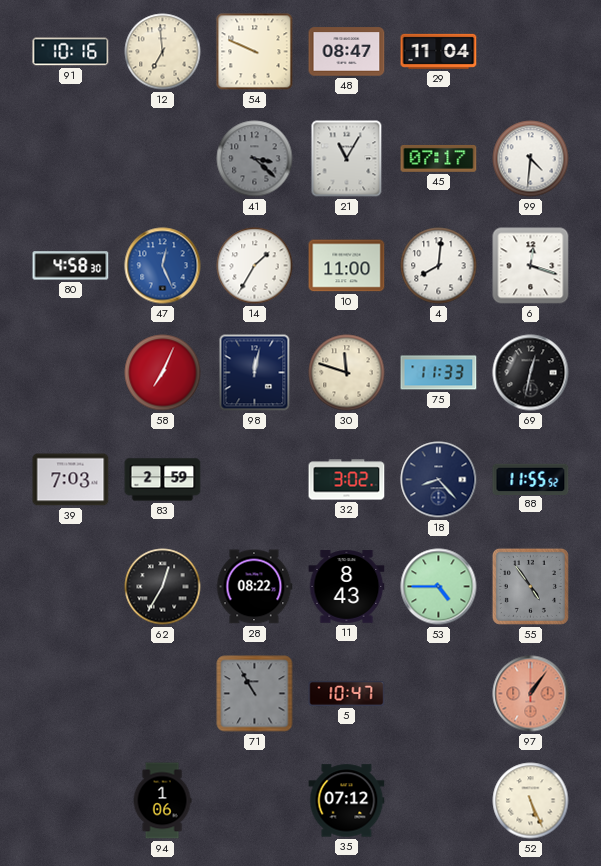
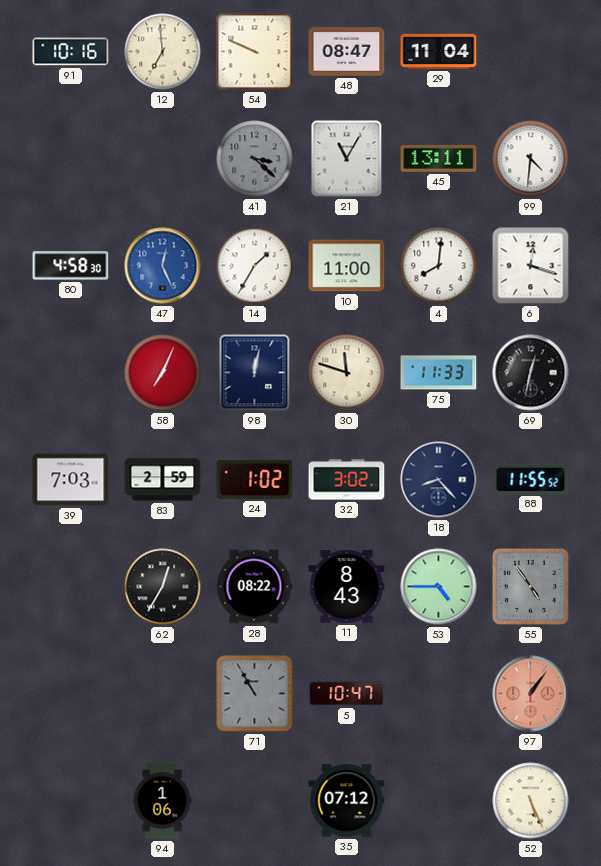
45: 07:17 -> 13:11 (439, 158)
24: none -> 1:02 (255, 479)
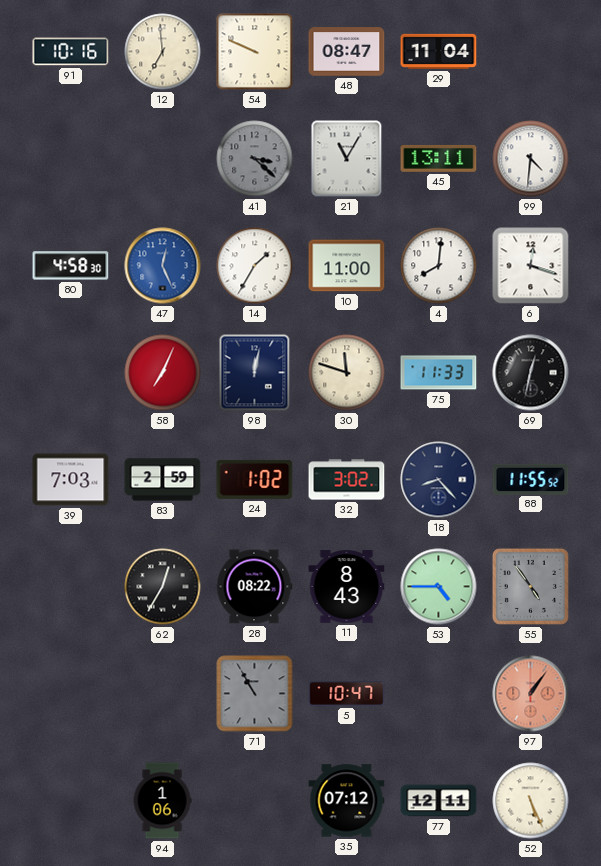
77: none -> 12:11 (439, 801)
